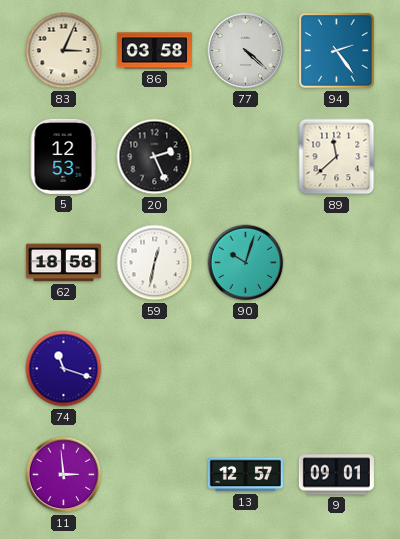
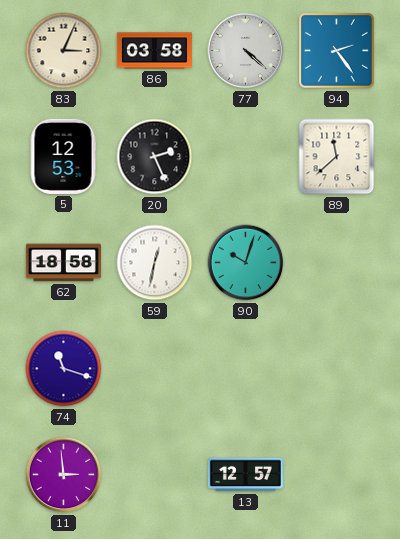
9: 09:01 -> none (336, 475)
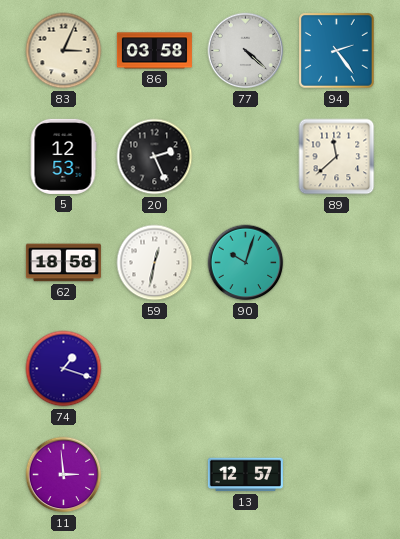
74: 11:18 -> 1:18 (64, 369)
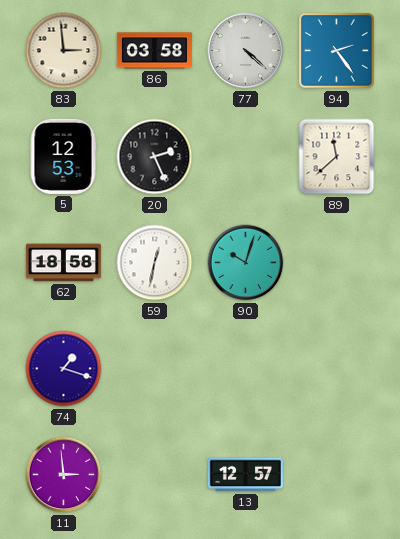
83: 3:04 -> 2:59 (64, 51)
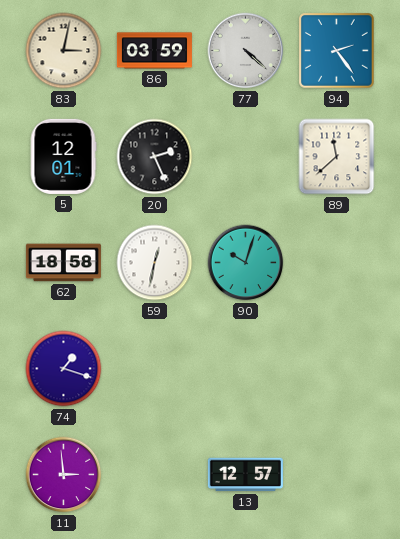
83: 2:59 -> 3:02 (64, 51)
86: 03:58 -> 03:59 (154, 51)
5: 12:53 -> 12:01 (63, 156)
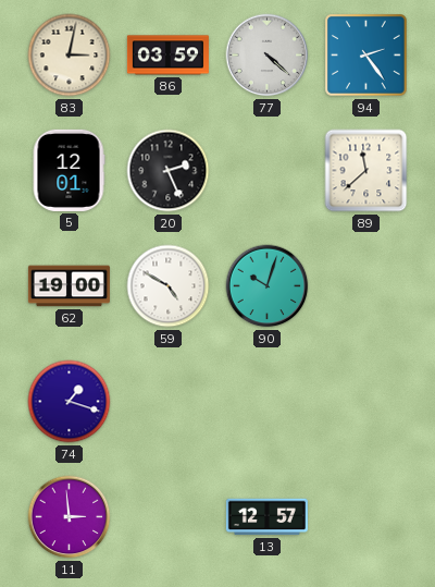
62: 18:58 -> 19:00 (69, 286)
59: 12:32 -> 4:50 (169, 286)
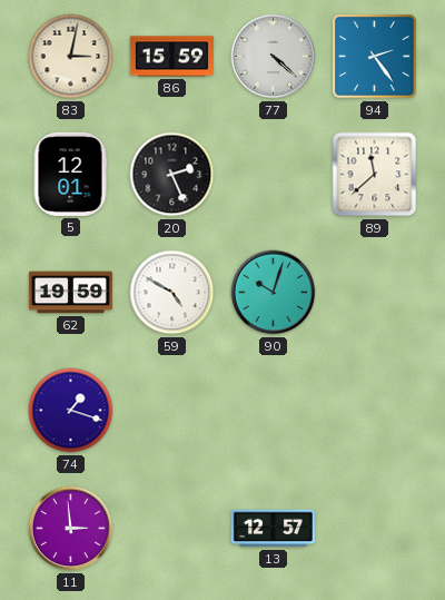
86: 03:59 -> 15:59 (171, 57)
62: 19:00 -> 19:59 (70, 293)
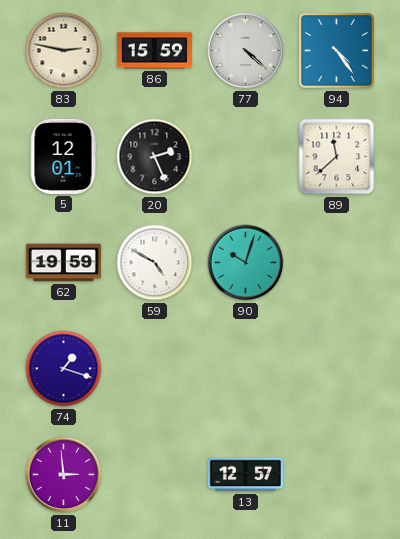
83: 3:02 -> 2:47 (64, 51)
94: 2:24 -> 4:24 (337, 51)
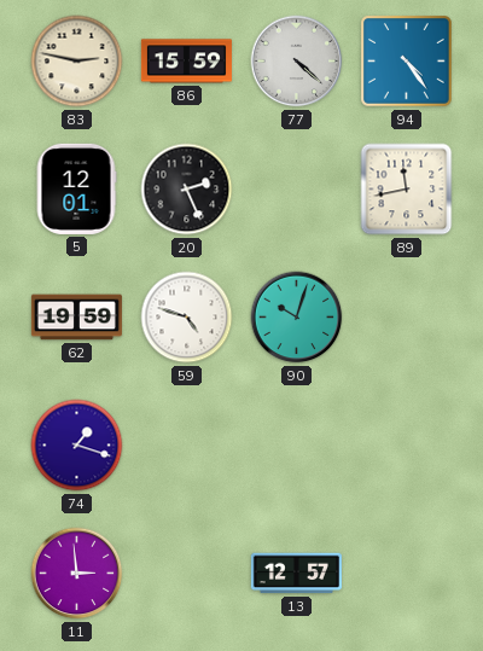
89: 11:38 -> 11:43 (407, 190)
59: 4:50 -> 4:48 (187, 318)
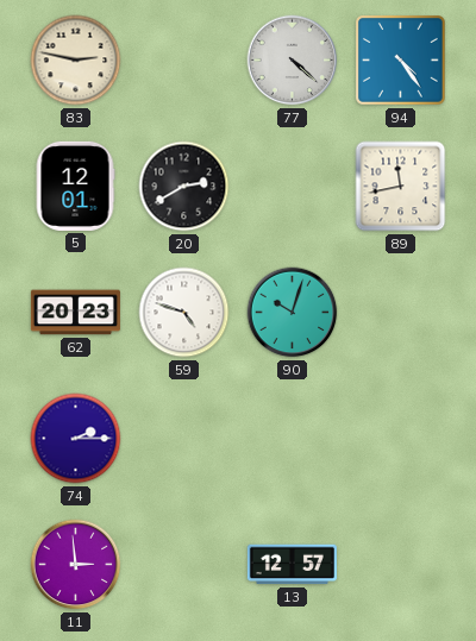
86: 15:59 -> none (186, 62)
20: 2:26 -> 2:40 (184, 187)
62: 19:59 -> 20:23 (75, 313)
74: 1:18 -> 2:15 (76, 439)
